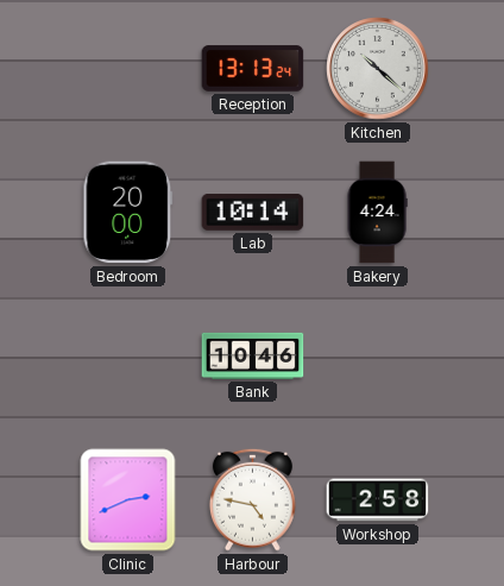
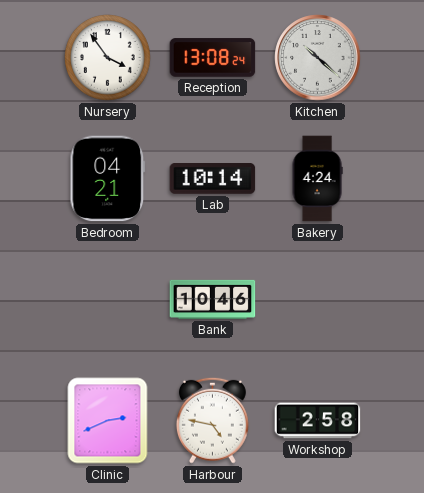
Nursery: none -> 3:54 (108, 58)
Reception: 13:13 -> 13:08 (213, 58)
Bedroom: 20:00 -> 04:21 (108, 179)
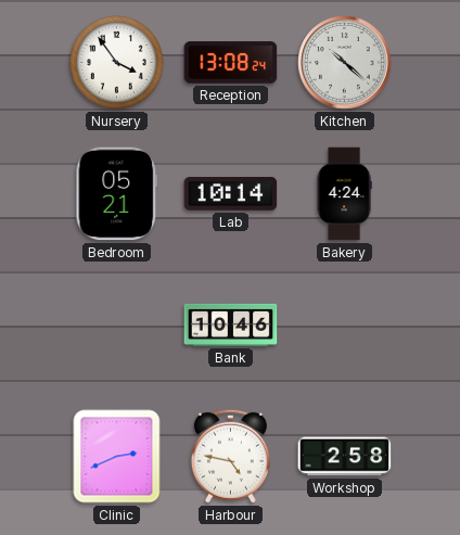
Bedroom: 04:21 -> 05:21 (117, 194)
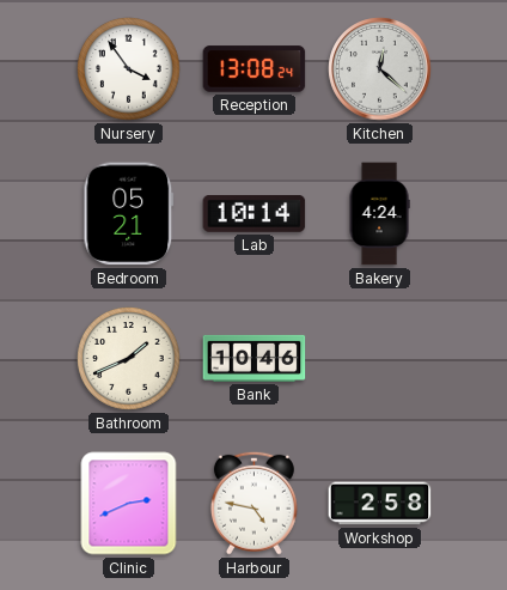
Kitchen: 10:22 -> 12:22 (380, 69)
Bathroom: none -> 1:41 (129, 359)
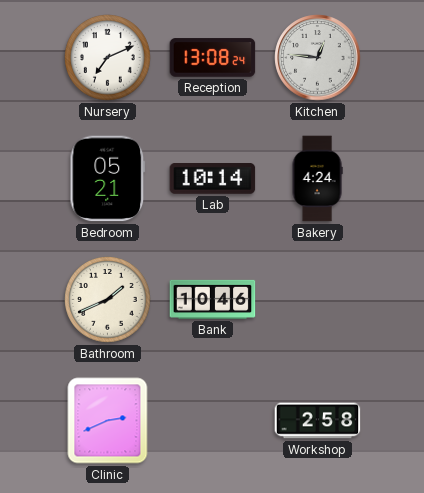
Nursery: 3:54 -> 7:11 (108, 58)
Kitchen: 12:22 -> 12:46 (318, 58)
Harbour: 4:47 -> none (253, 503)
